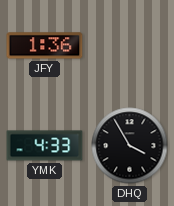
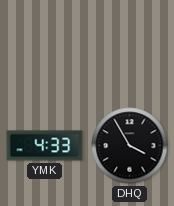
JFY: 1:36 -> none (45, 46)
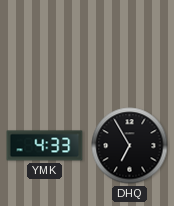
DHQ: 3:55 -> 6:55 (130, 146)
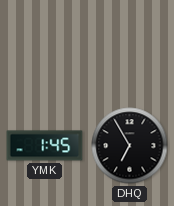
YMK: 4:33 -> 1:45 (45, 146)
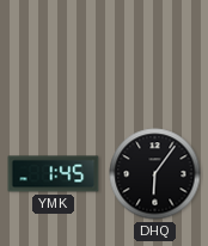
DHQ: 6:55 -> 6:06 (155, 174)
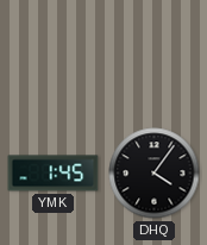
DHQ: 6:06 -> 4:06 (155, 174)
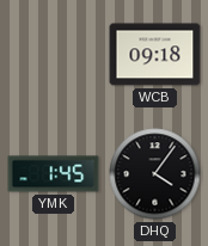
WCB: none -> 09:18 (155, 55)
